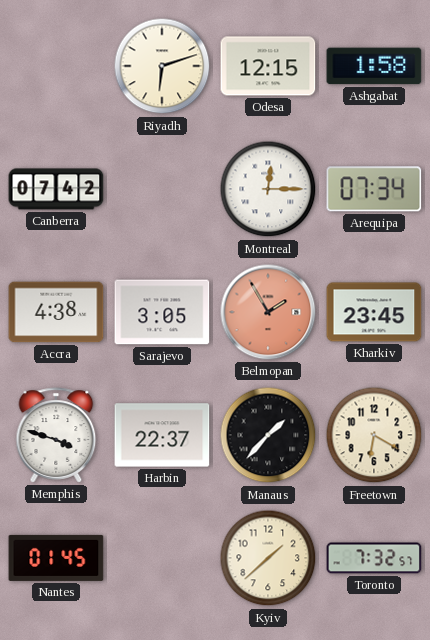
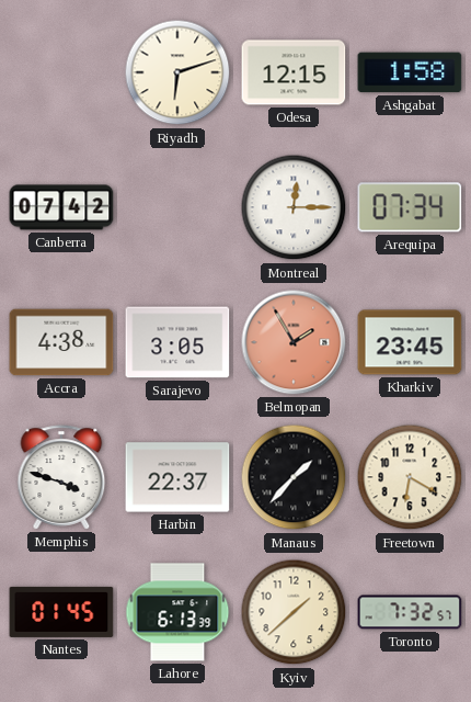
Lahore: none -> 6:13 (177, 612)
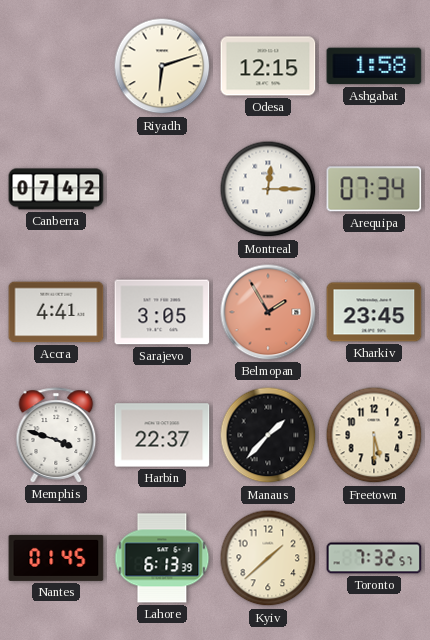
Accra: 4:38 -> 4:41 (56, 312)
Freetown: 6:20 -> 5:30 (374, 435)
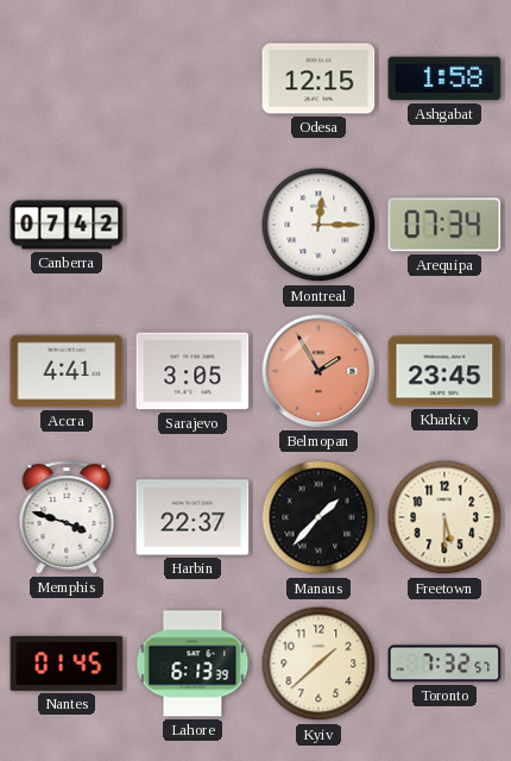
Riyadh: 6:12 -> none (162, 66)
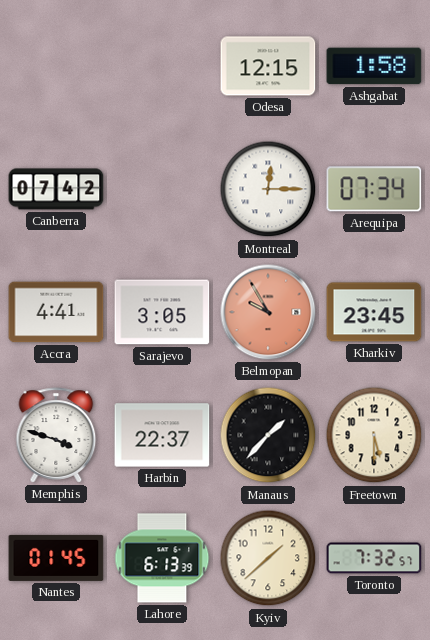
Belmopan: 1:55 -> 9:55 (268, 312)
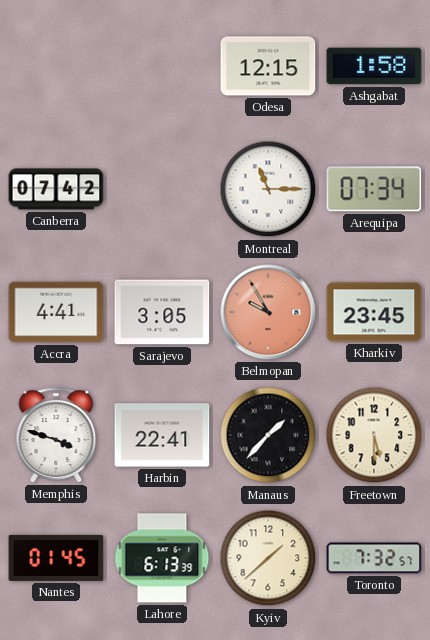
Montreal: 12:15 -> 11:15 (268, 189)
Harbin: 22:37 -> 22:41 (162, 435)
